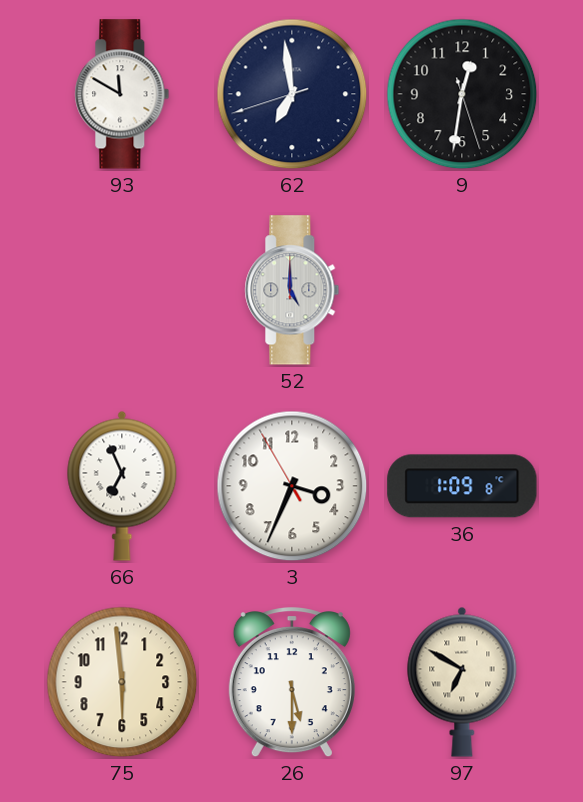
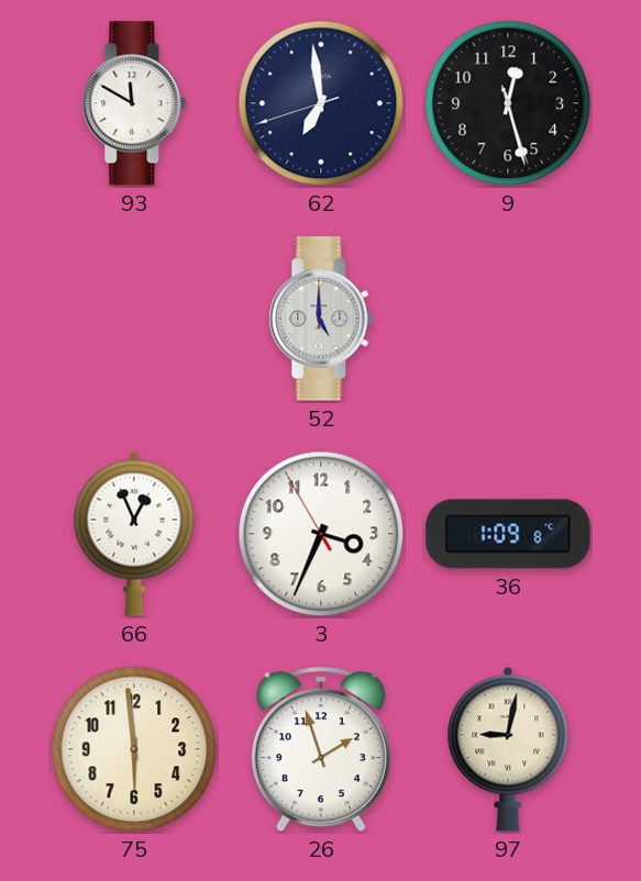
9: 12:31 -> 12:27 (508, 103)
66: 6:56 -> 12:56 (134, 534)
26: 5:30 -> 1:57 (321, 750)
97: 6:50 -> 9:02 (508, 749)
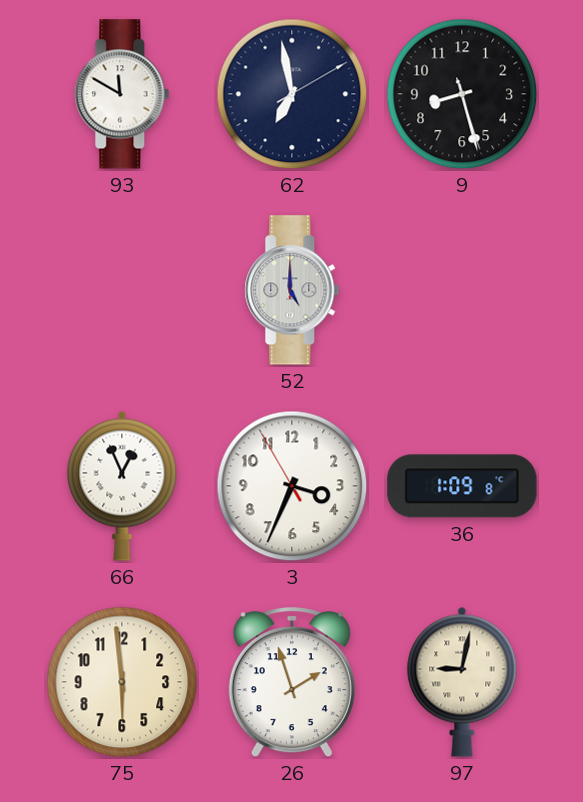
62: 6:58:42 -> 6:58:10 (292, 94)
9: 12:27 -> 8:27 (462, 94)
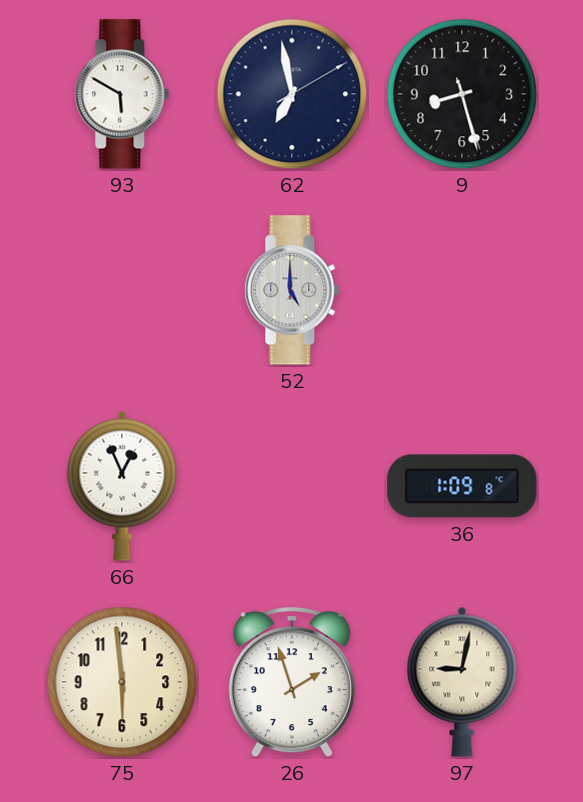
93: 11:50 -> 5:50 (122, 94)
3: 3:33 -> none (292, 486)
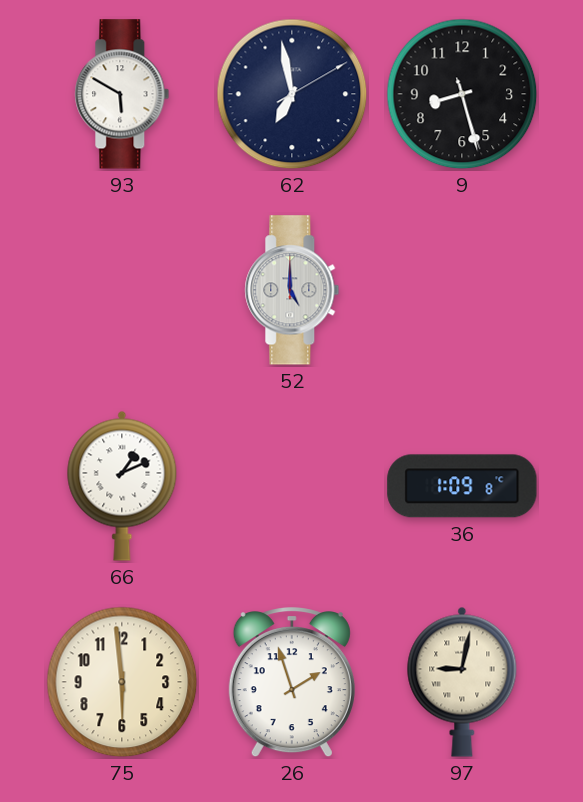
66: 12:56 -> 1:11 (122, 486)
